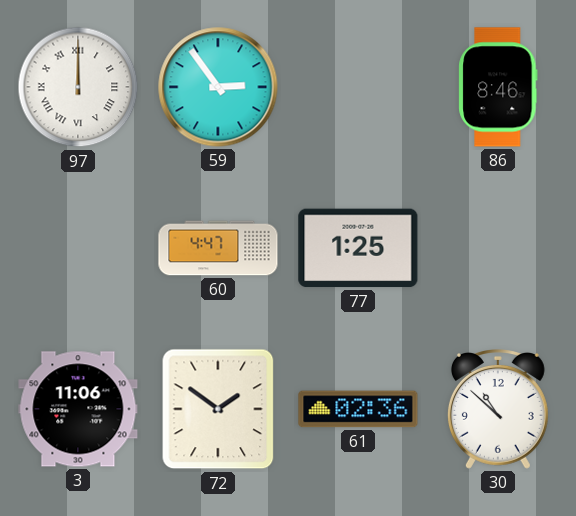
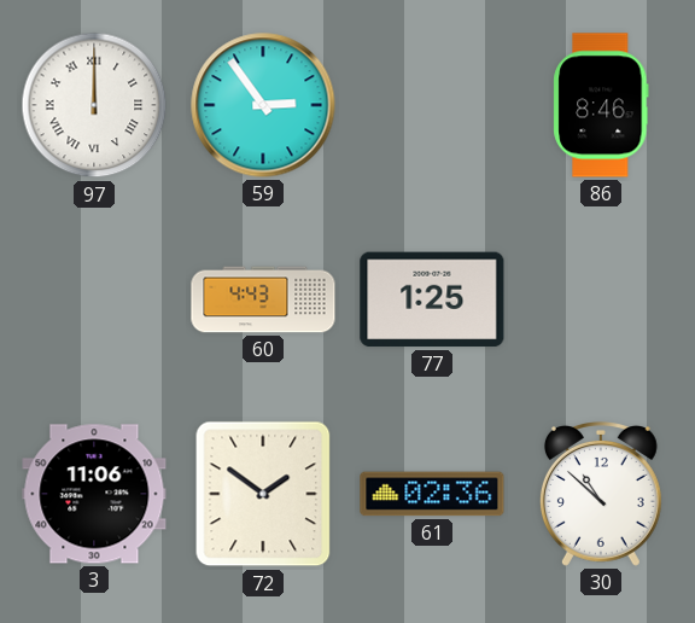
60: 4:47 -> 4:43 (263, 299)
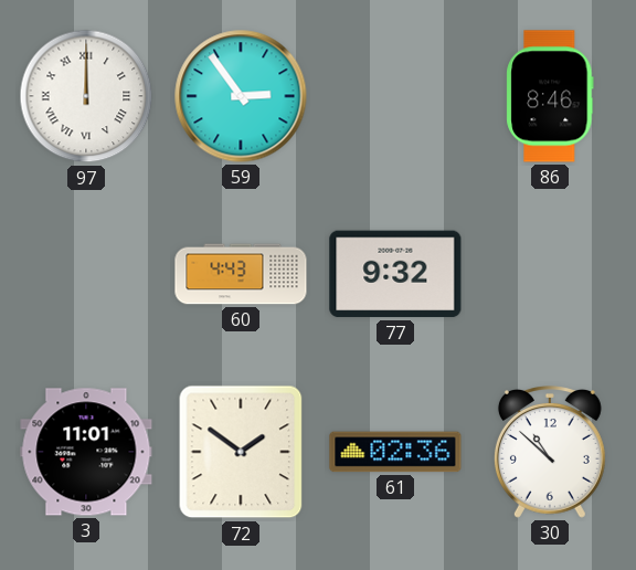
77: 1:25 -> 9:32 (395, 274)
3: 11:06 -> 11:01 (86, 452)
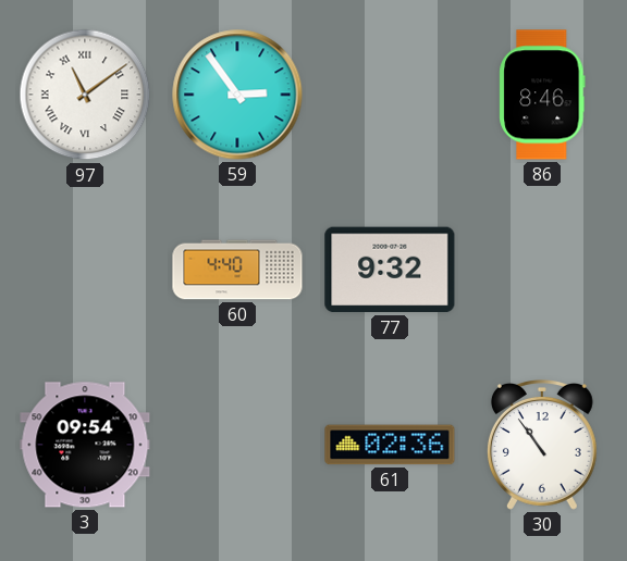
97: 12:00 -> 11:09 (85, 95)
60: 4:43 -> 4:40 (237, 270)
3: 11:01 -> 09:54 (85, 445)
72: 1:51 -> none (241, 452)
30: 10:52 -> 10:54 (542, 446)
